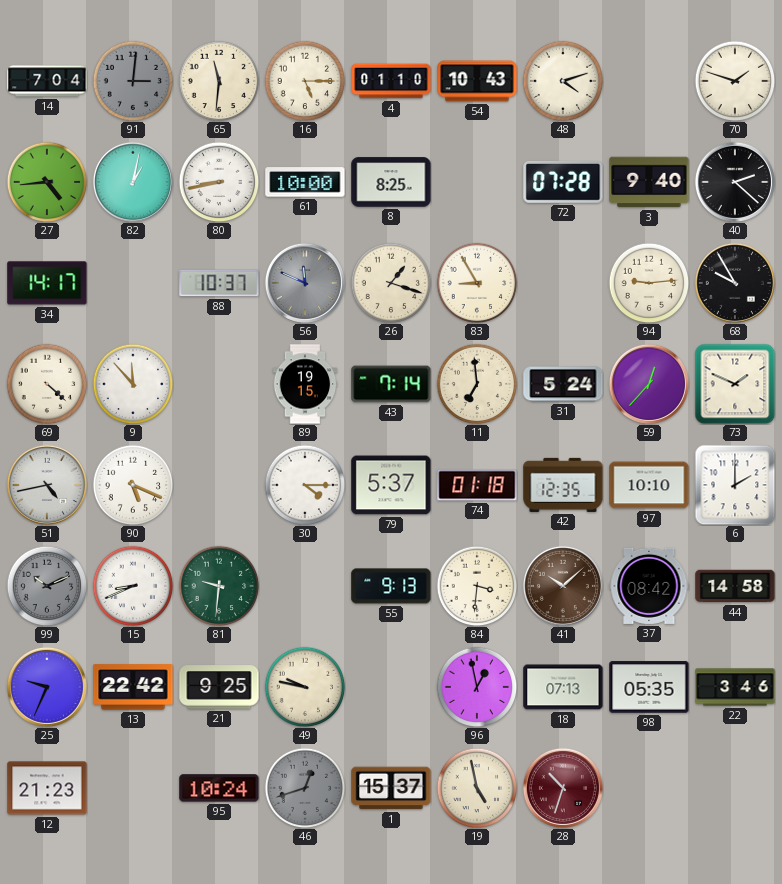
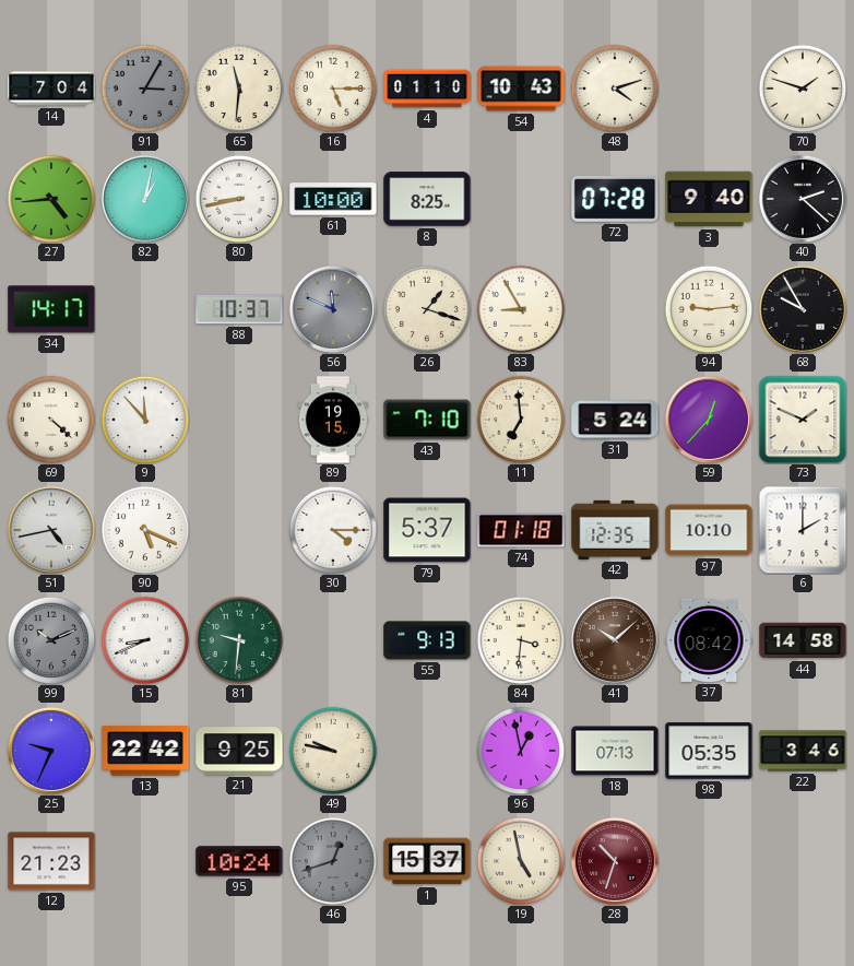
91: 3:01 -> 3:05 (145, 89)
43: 7:14 -> 7:10 (427, 420)
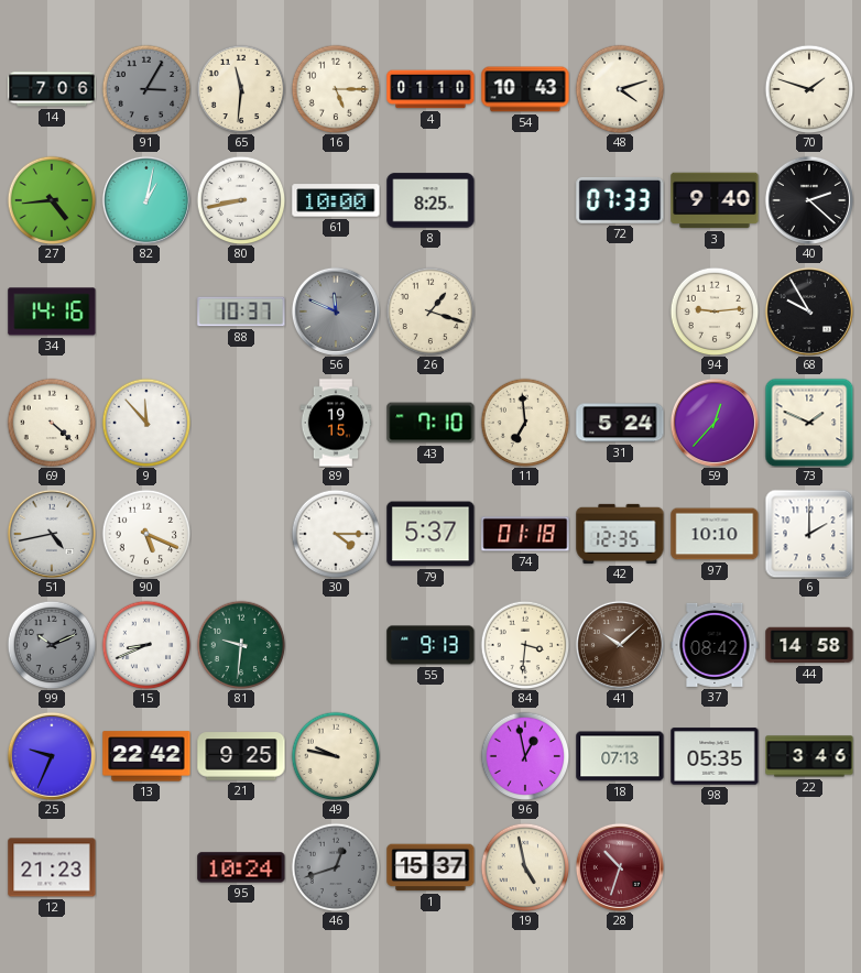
14: 7:04 -> 7:06 (52, 89)
72: 07:28 -> 07:33 (620, 200)
34: 14:17 -> 14:16 (52, 311)
83: 8:55 -> none (521, 309)
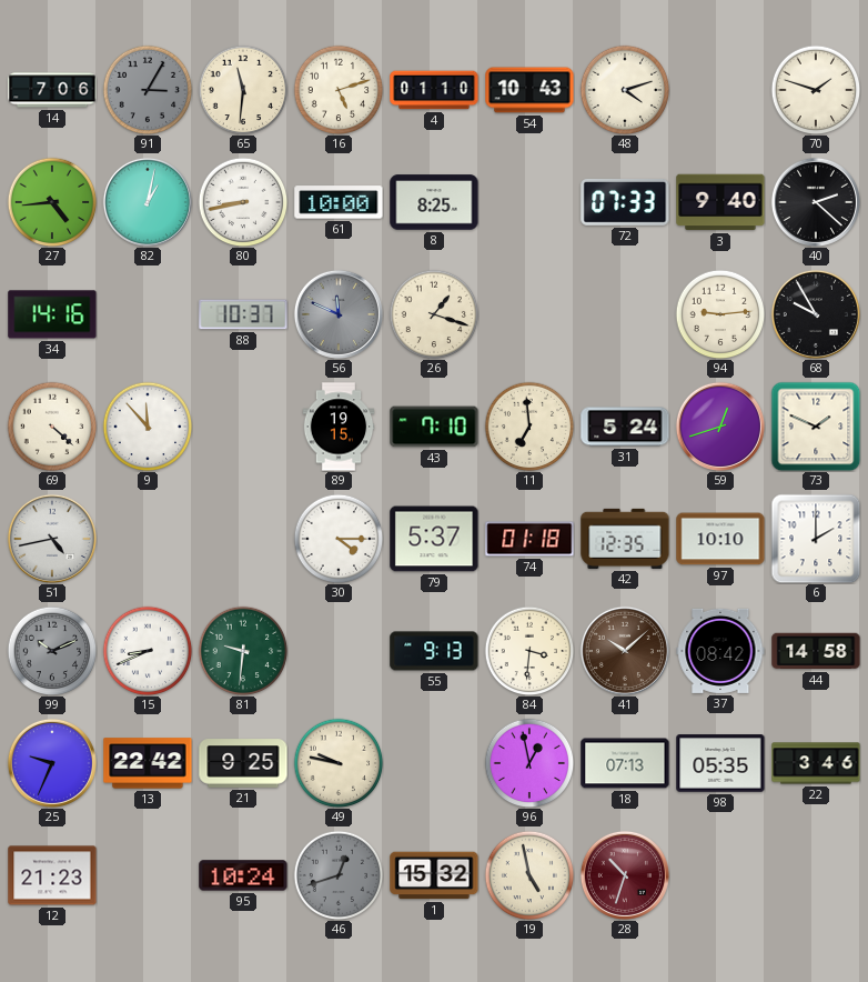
16: 5:15 -> 5:12 (339, 90)
59: 12:37 -> 12:42 (720, 427)
90: 5:19 -> none (146, 534)
1: 15:37 -> 15:32 (434, 875)
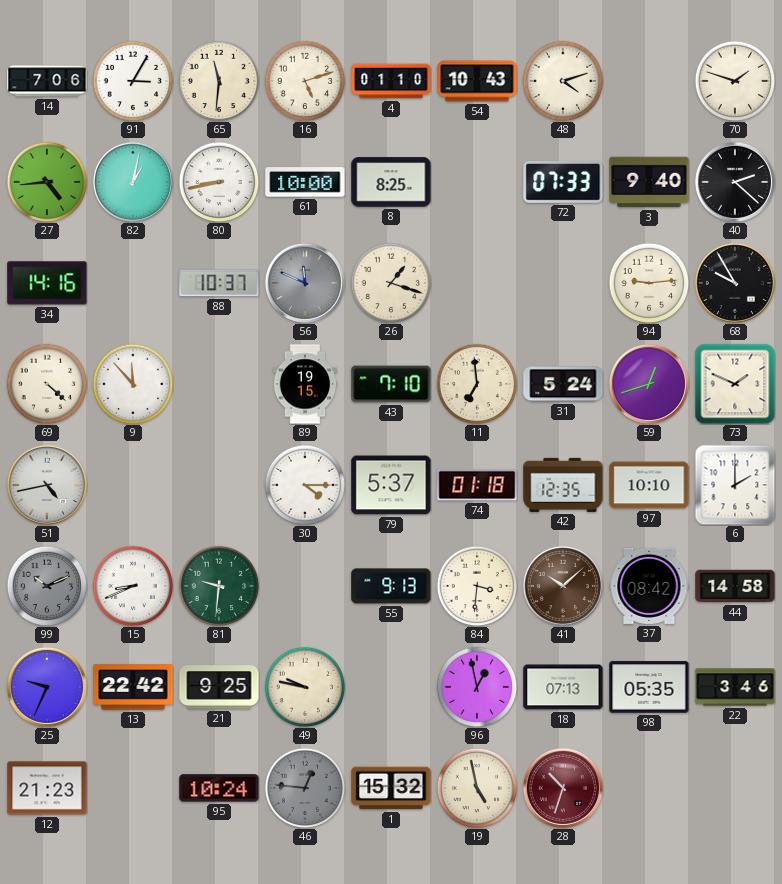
91 dial: grey -> white (133, 81)
46: 12:42 -> 12:46 (305, 788)
